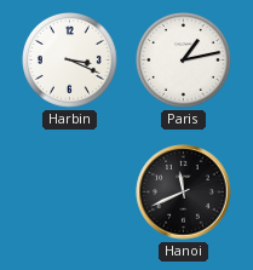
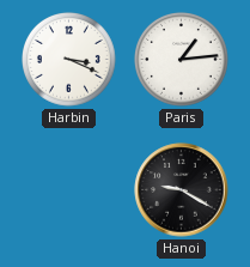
Paris: 1:13 -> 1:14 (182, 60)
Hanoi: 11:41 -> 9:20 (182, 190)
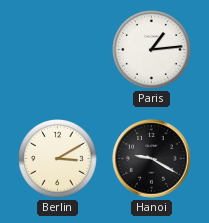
Harbin: 3:19 -> none (69, 60)
Berlin: none -> 3:10 (58, 159)
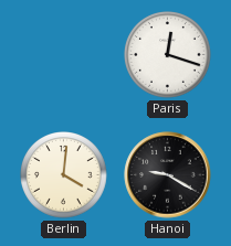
Paris: 1:14 -> 12:18 (168, 55)
Berlin: 3:10 -> 4:01 (64, 175)
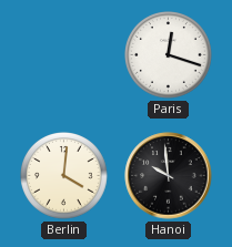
Hanoi: 9:20 -> 9:59 (169, 176)
